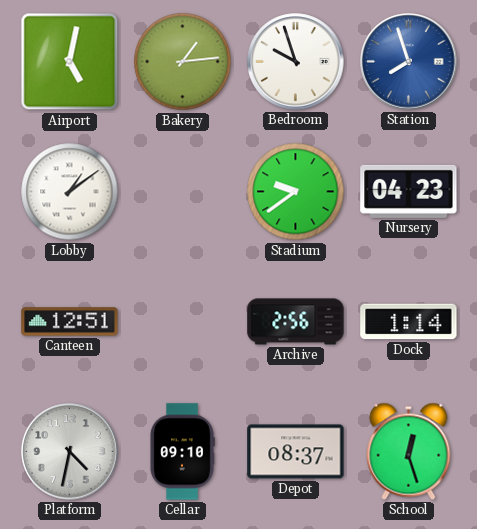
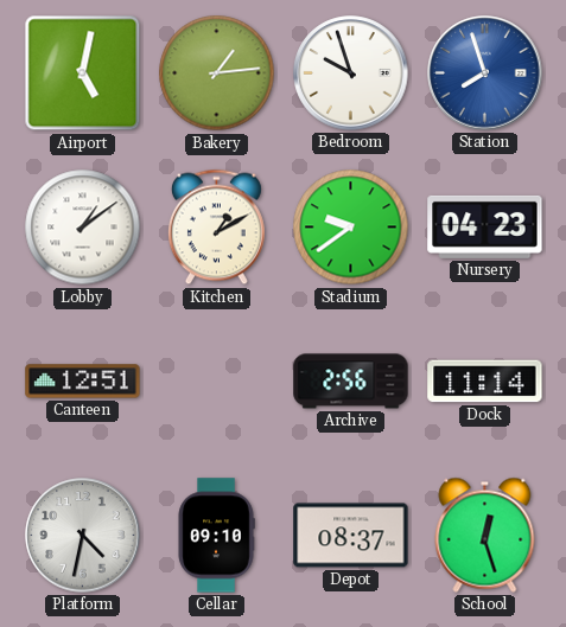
Kitchen: none -> 1:10 (216, 228)
Dock: 1:14 -> 11:14 (485, 382)
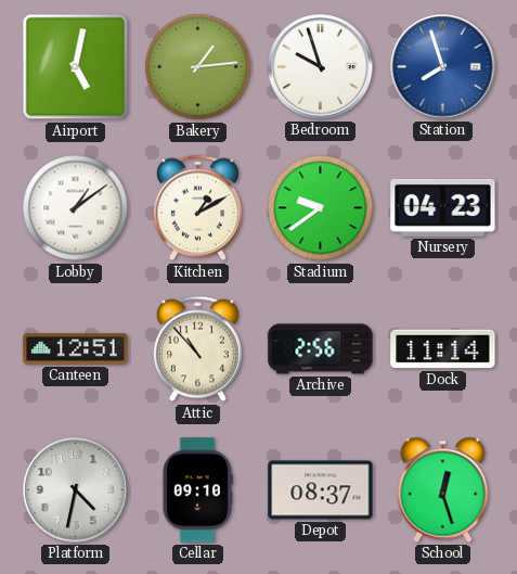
Attic: none -> 10:53 (197, 349)
